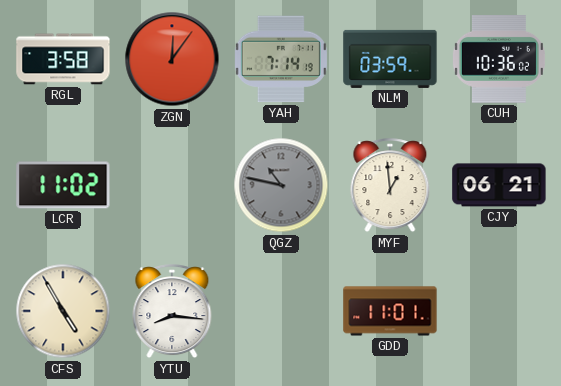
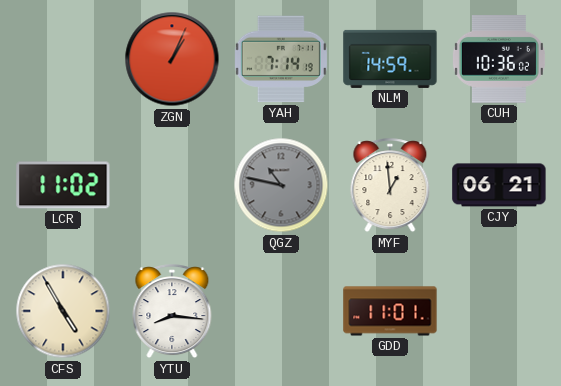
RGL: 3:58 -> none (63, 59)
ZGN: 12:06 -> 1:04 (172, 59)
NLM: 03:59 -> 14:59 (390, 59)
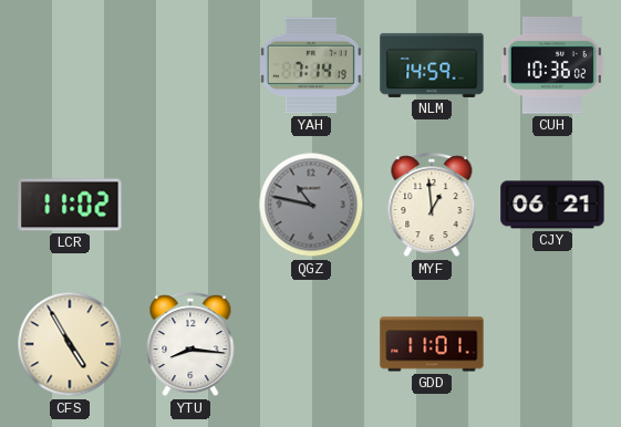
ZGN: 1:04 -> none (172, 59)
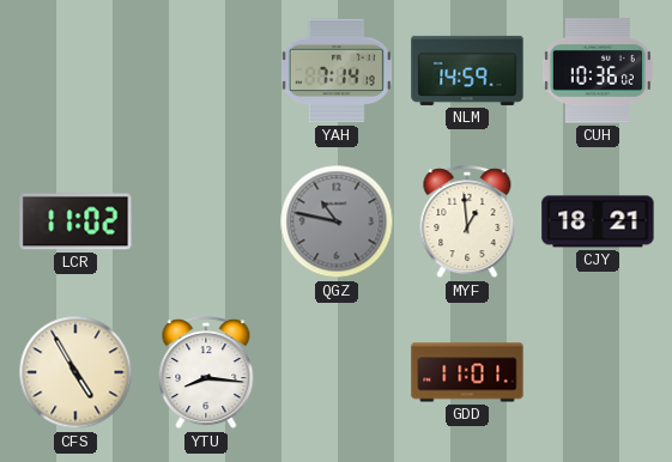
CJY: 06:21 -> 18:21 (598, 221)
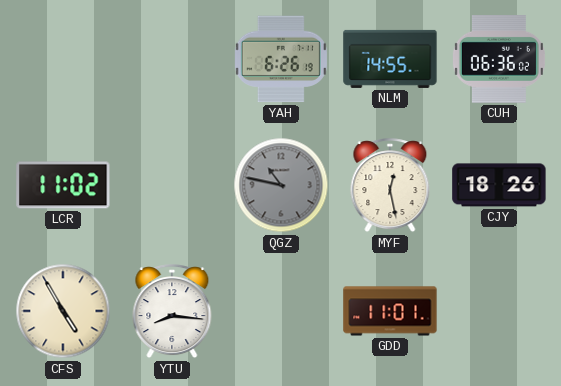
YAH: 7:14 -> 6:26 (281, 59)
NLM: 14:59 -> 14:55 (390, 59)
CUH: 10:36 -> 06:36 (499, 60)
MYF: 12:59 -> 12:28 (390, 186)
CJY: 18:21 -> 18:26 (499, 185)
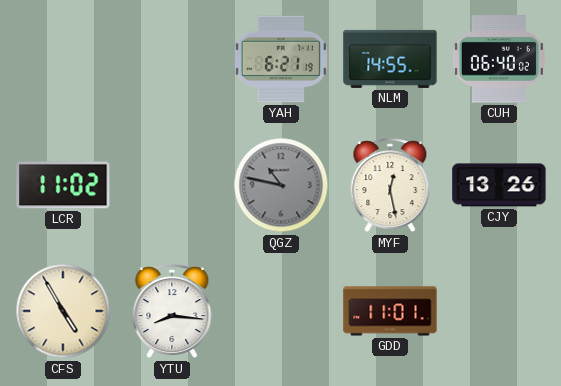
YAH: 6:26 -> 6:21 (281, 59)
CUH: 06:36 -> 06:40 (499, 60)
CJY: 18:26 -> 13:26 (499, 185)
